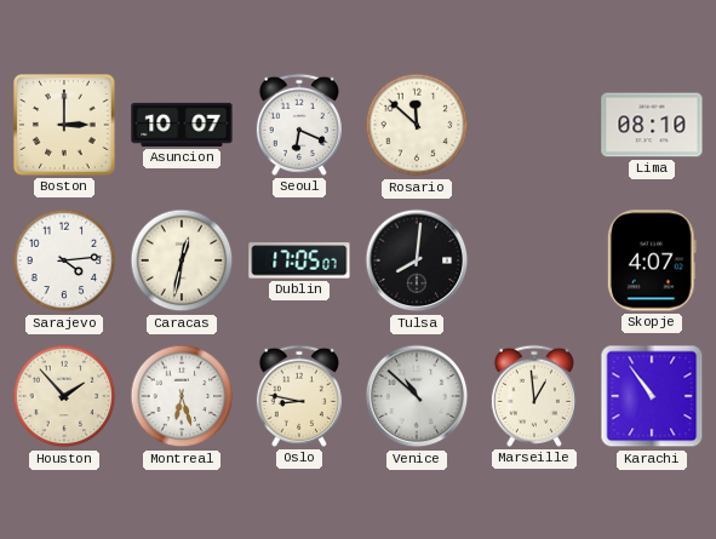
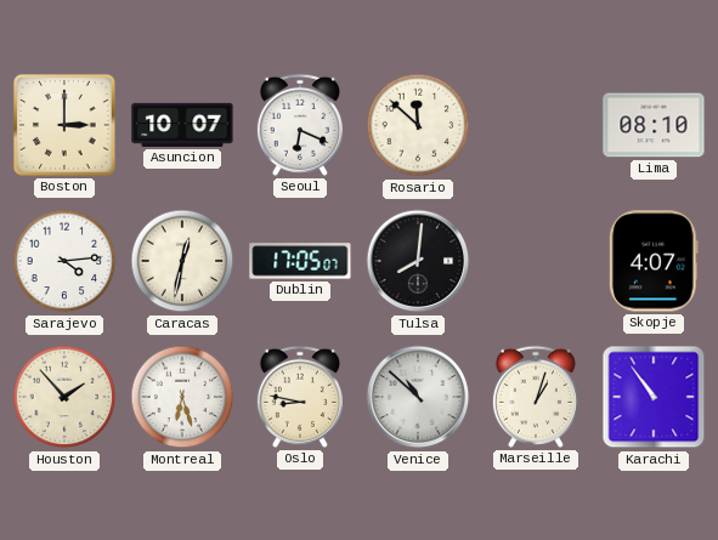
Marseille: 12:59 -> 1:03 (536, 397)
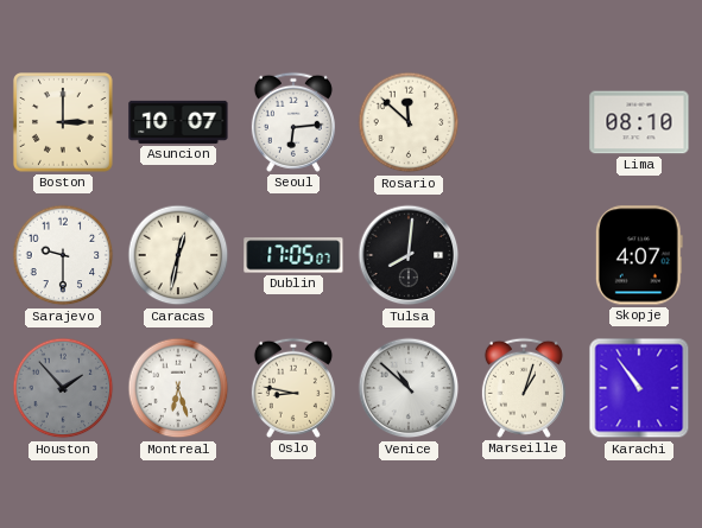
Seoul: 6:19 -> 6:14 (293, 122)
Sarajevo: 4:14 -> 9:30 (63, 255)
Houston dial: cream -> grey (63, 388)
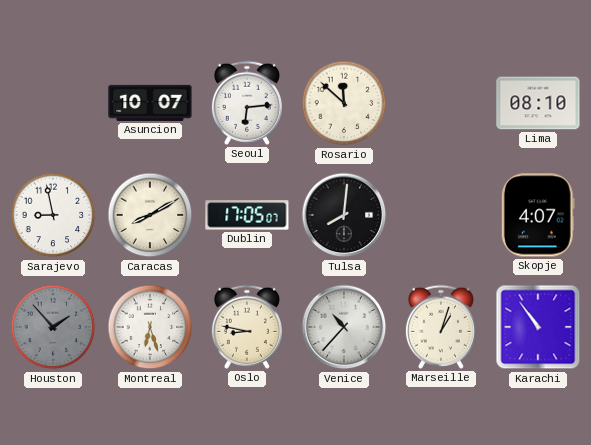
Boston: 3:00 -> none (63, 122)
Sarajevo: 9:30 -> 8:58 (53, 215)
Caracas: 12:32 -> 8:10 (150, 215)
Venice: 10:52 -> 10:37 (344, 327)
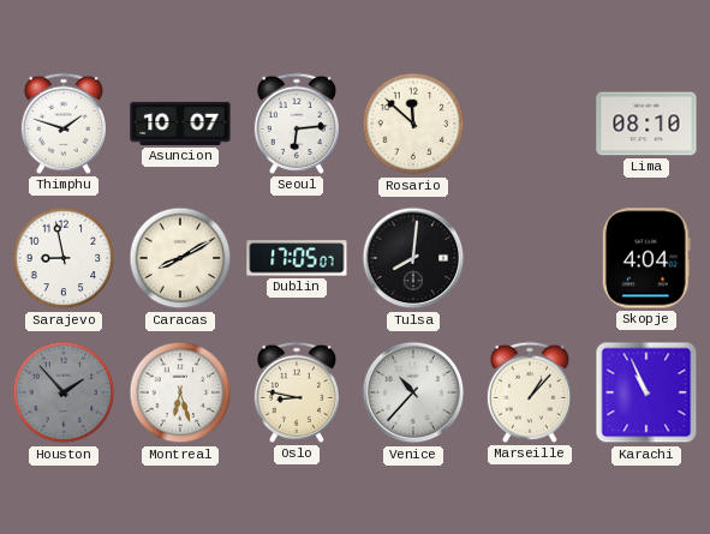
Thimphu: none -> 1:48 (64, 124)
Skopje: 4:07 -> 4:04 (646, 258)
Marseille: 1:03 -> 1:07 (530, 392)
Karachi: 10:54 -> 10:56 (646, 392)
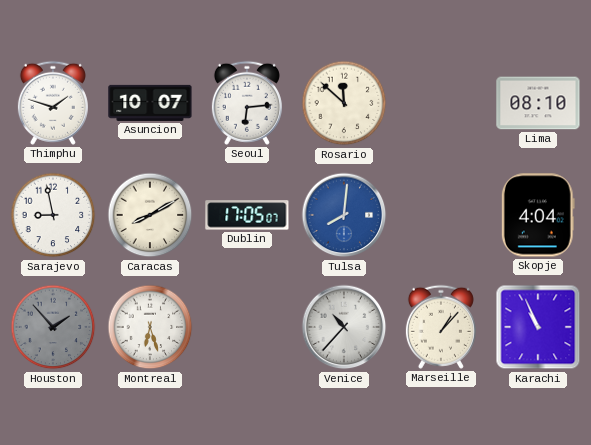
Tulsa dial: black -> blue (344, 215)
Oslo: 8:47 -> none (297, 392)
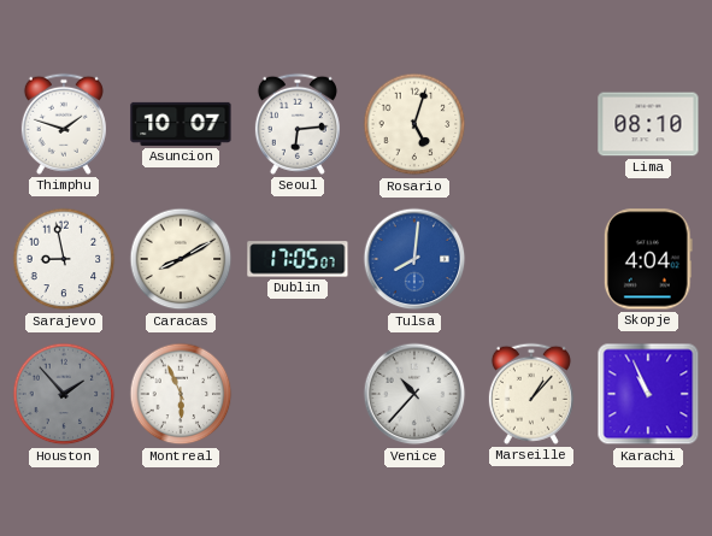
Rosario: 11:52 -> 5:03 (414, 124)
Montreal: 6:27 -> 5:56 (181, 394)
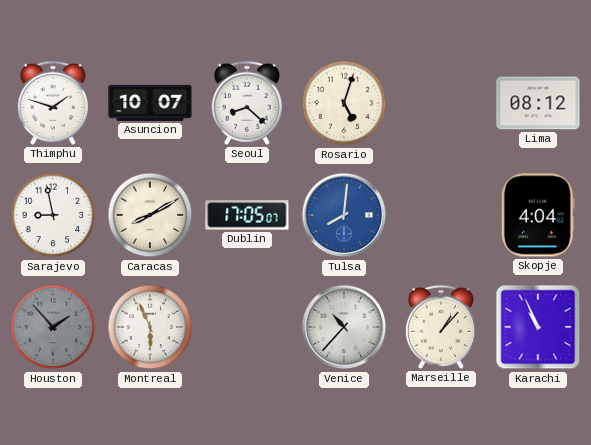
Seoul: 6:14 -> 8:22 (247, 103)
Lima: 08:10 -> 08:12 (538, 103)
